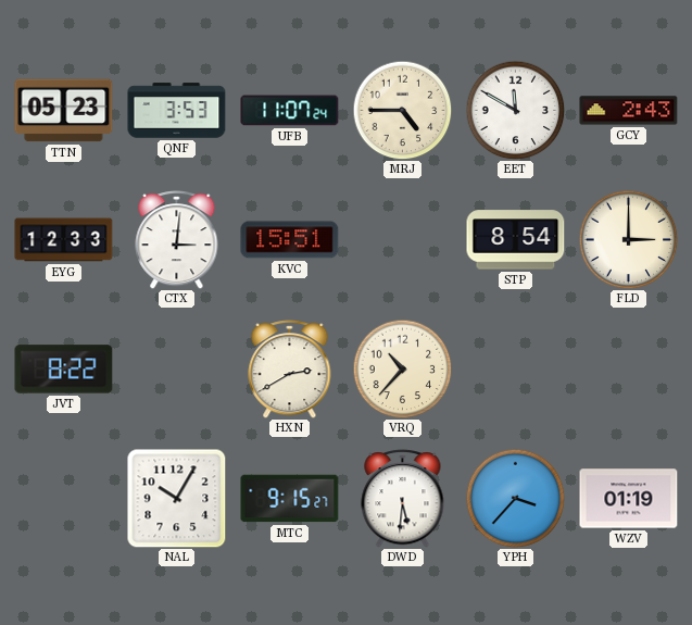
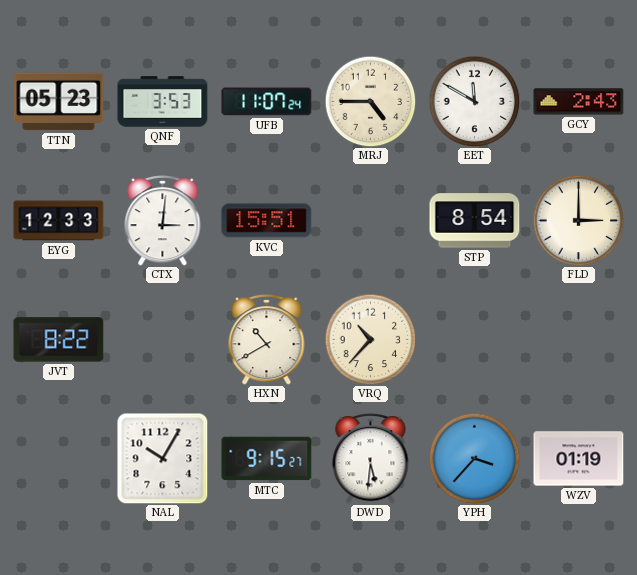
HXN: 2:40 -> 10:40 (267, 340)
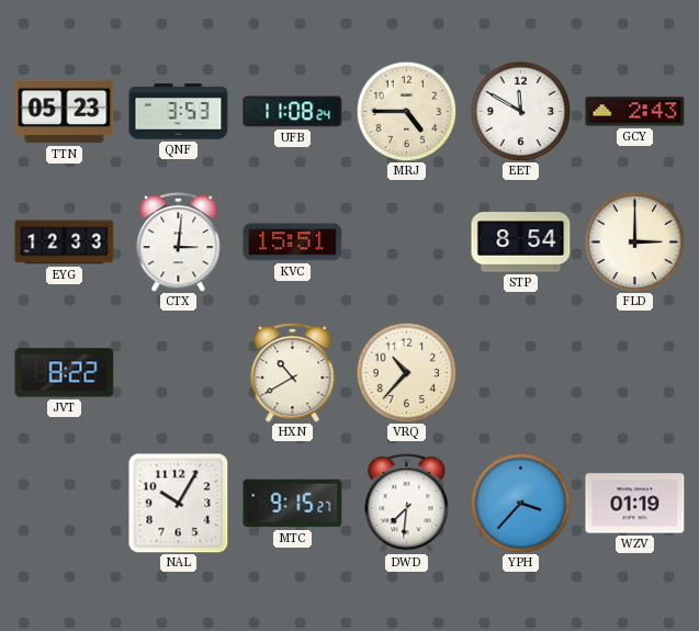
UFB: 11:07 -> 11:08 (293, 112)
DWD: 5:31 -> 7:31 (407, 504)
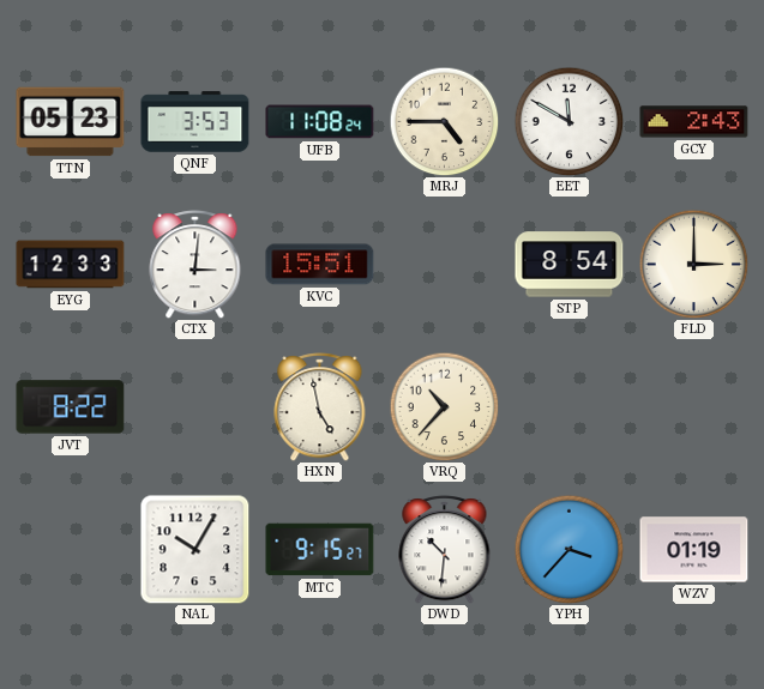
HXN: 10:40 -> 4:58 (320, 407)
DWD: 7:31 -> 10:31 (445, 550)
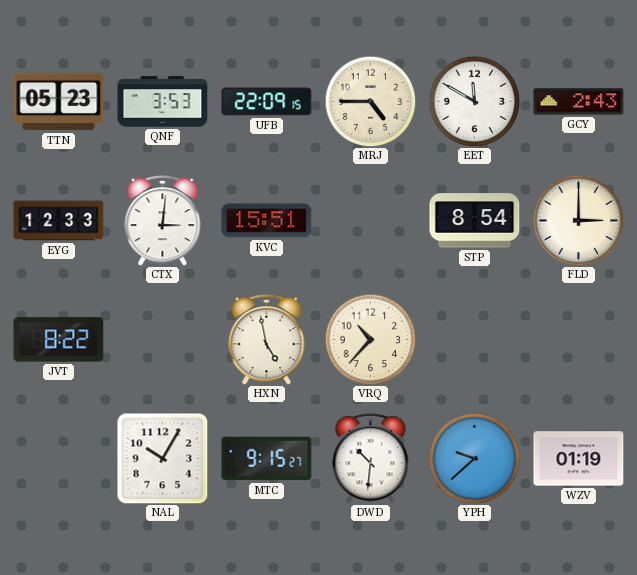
UFB: 11:08 -> 22:09 (267, 102)
YPH: 3:37 -> 9:38 (474, 458)
